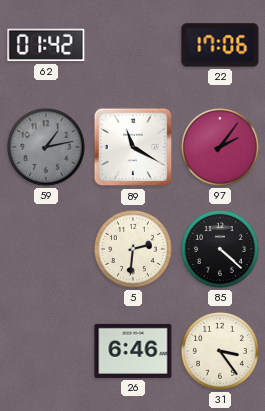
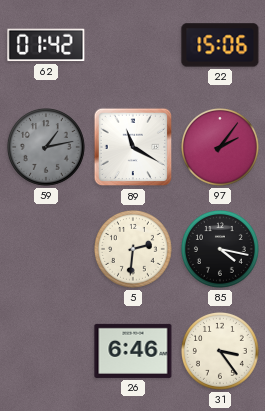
22: 17:06 -> 15:06 (220, 45)
85: 4:22 -> 4:17 (221, 250)
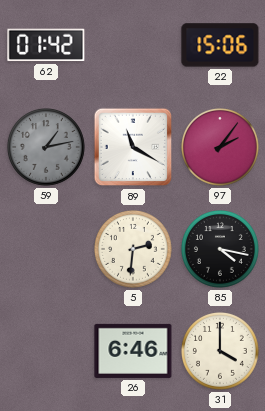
31: 3:24 -> 4:00 (221, 352)
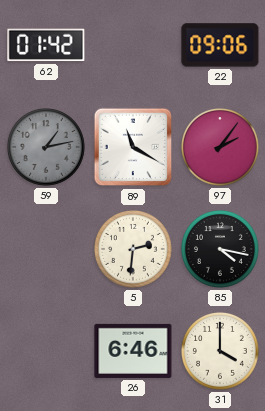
22: 15:06 -> 09:06 (220, 45)
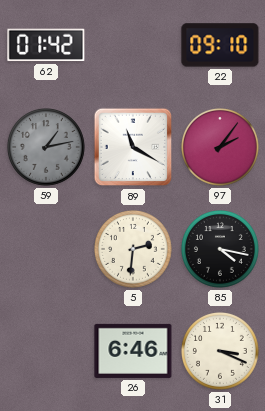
22: 09:06 -> 09:10 (220, 45)
31: 4:00 -> 3:19 (221, 352)
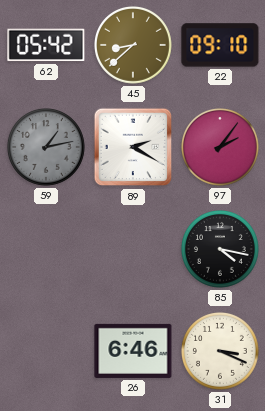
62: 01:42 -> 05:42 (46, 45)
45: none -> 8:38 (134, 46)
89: 11:20 -> 2:20 (133, 147)
5: 2:31 -> none (134, 250)
